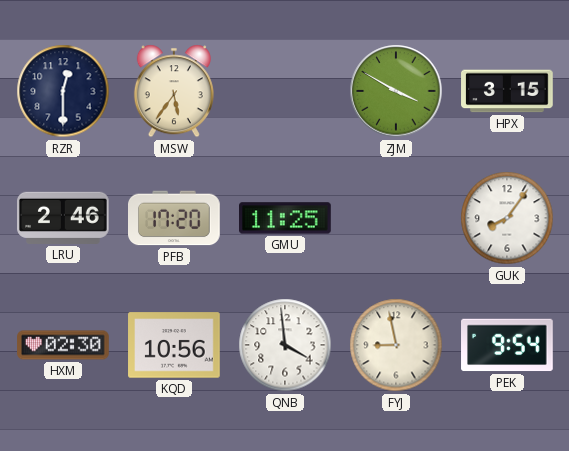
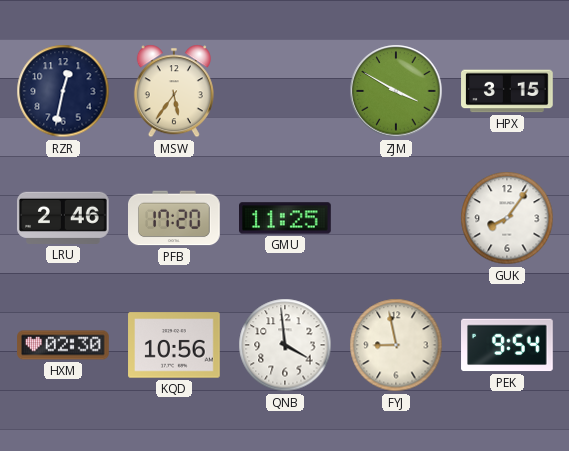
RZR: 12:30 -> 12:32 (63, 91)
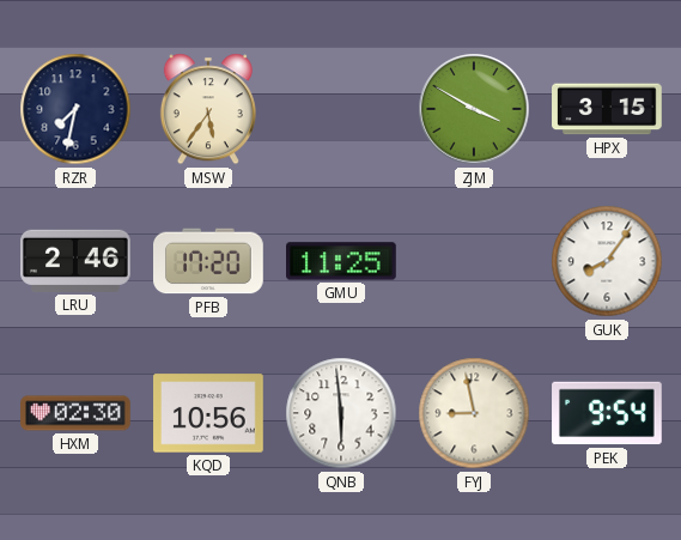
RZR: 12:32 -> 7:32 (75, 109)
QNB: 3:59 -> 5:59 (341, 413)
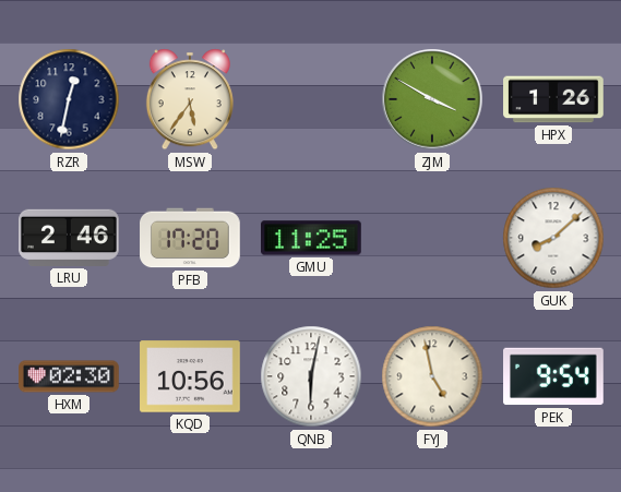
RZR: 7:32 -> 12:32 (69, 99)
HPX: 3:15 -> 1:26 (553, 99)
GUK: 8:06 -> 8:08 (553, 238)
QNB: 5:59 -> 6:02 (311, 376)
FYJ: 8:58 -> 4:58 (432, 376)
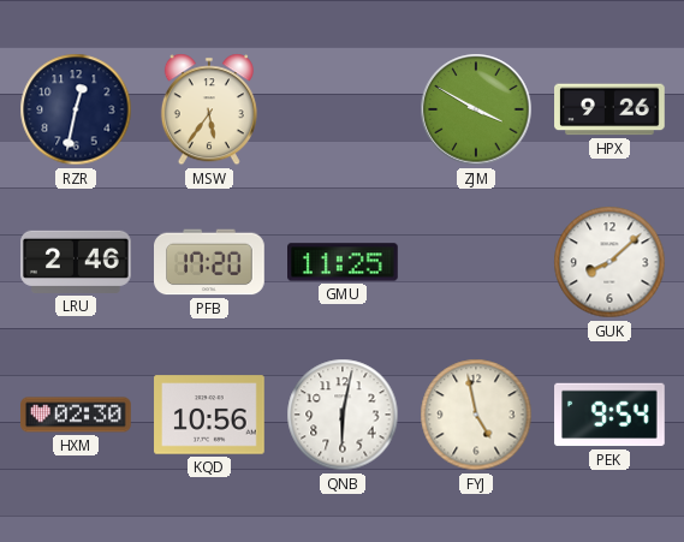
HPX: 1:26 -> 9:26 (609, 109)
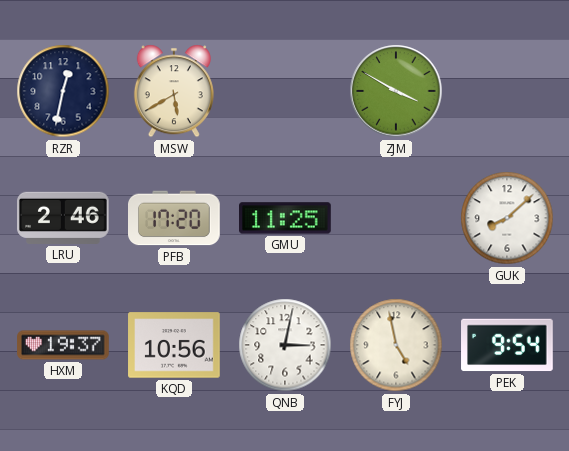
MSW: 5:36 -> 5:40 (174, 91)
HPX: 9:26 -> none (609, 109)
HXM: 02:30 -> 19:37 (63, 345)
QNB: 6:02 -> 3:02 (285, 345)
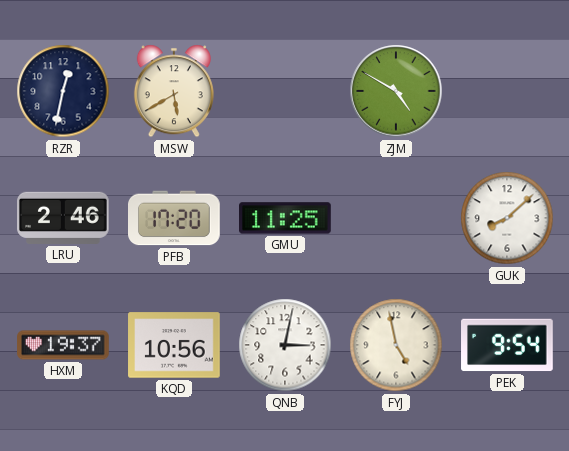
ZJM: 3:50 -> 4:50 (396, 91)
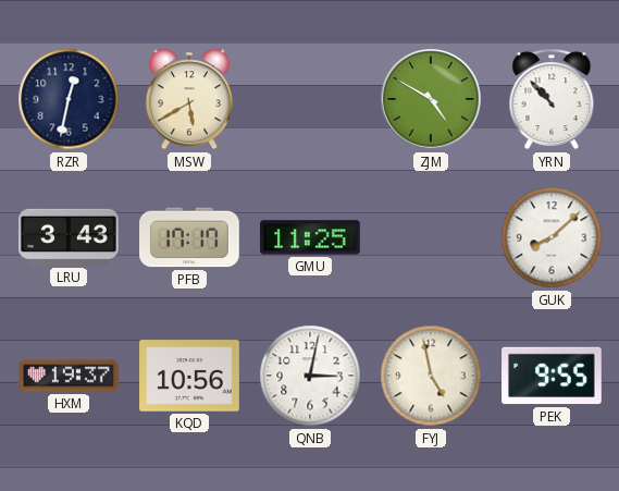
YRN: none -> 10:53 (552, 99)
LRU: 2:46 -> 3:43 (69, 237)
PFB: 17:20 -> 17:17 (190, 237)
PEK: 9:54 -> 9:55 (552, 376)
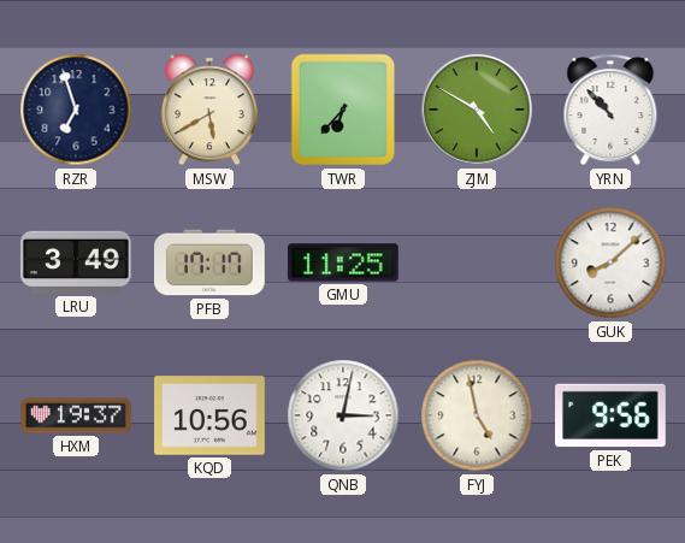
RZR: 12:32 -> 6:57 (76, 110)
TWR: none -> 6:37 (343, 110)
LRU: 3:43 -> 3:49 (76, 262)
PEK: 9:55 -> 9:56 (610, 415)
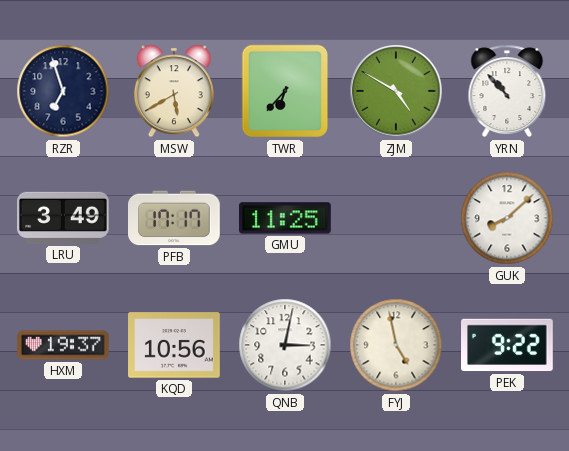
PEK: 9:56 -> 9:22 (507, 345)
